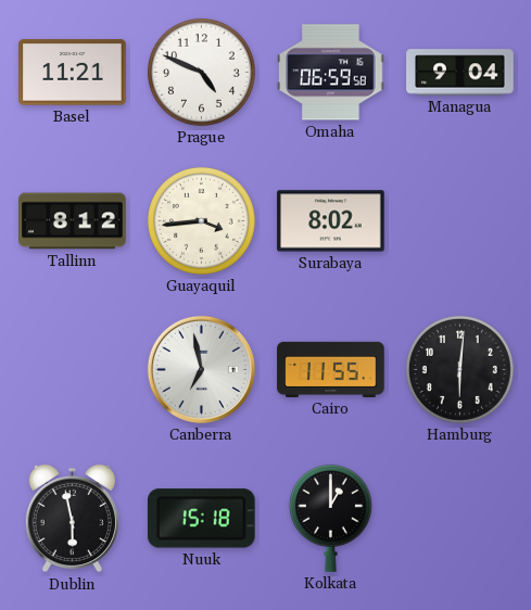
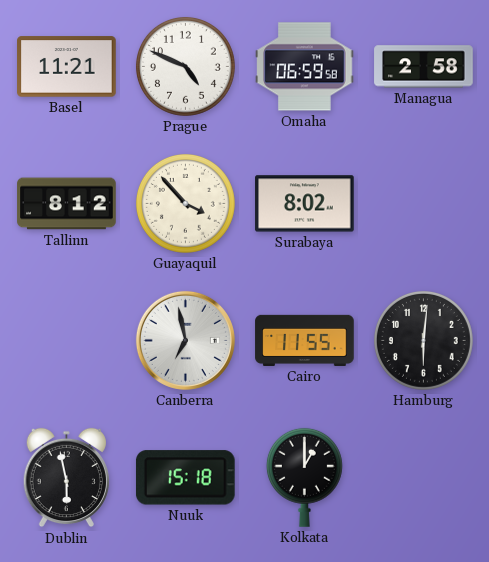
Managua: 9:04 -> 2:58 (424, 67)
Guayaquil: 3:44 -> 3:53 (185, 203)
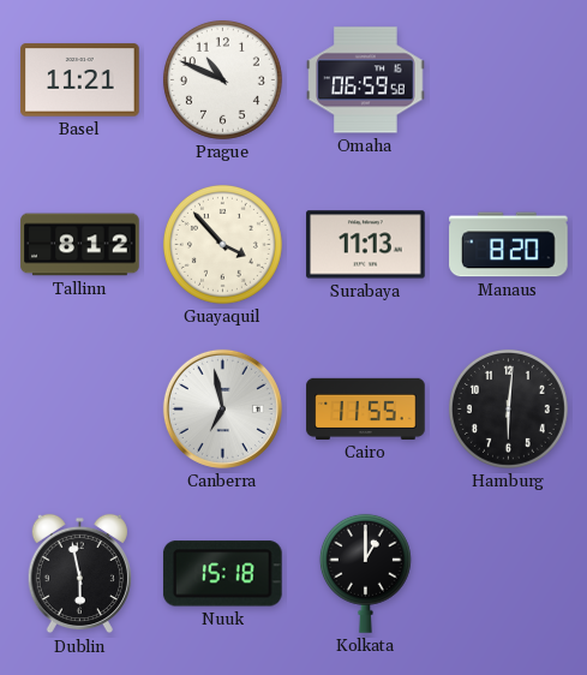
Prague: 4:49 -> 10:49 (222, 79)
Managua: 2:58 -> none (424, 67)
Surabaya: 8:02 -> 11:13 (366, 245)
Manaus: none -> 8:20 (509, 245)
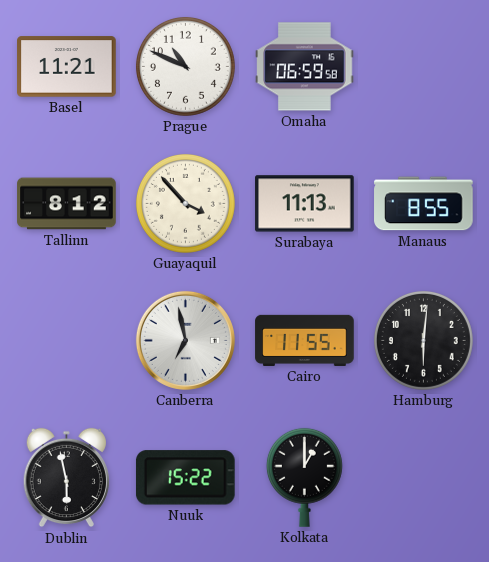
Manaus: 8:20 -> 8:55 (424, 204)
Nuuk: 15:18 -> 15:22 (185, 478)
